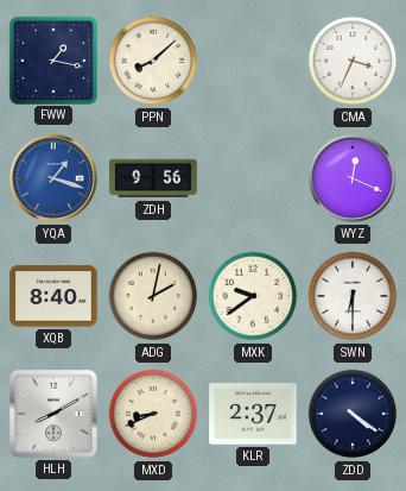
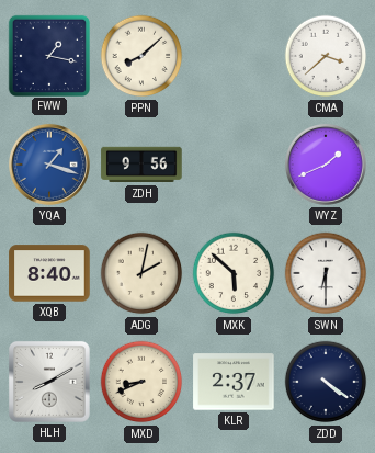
CMA: 3:34 -> 3:38 (326, 56)
WYZ: 12:19 -> 1:41 (326, 165)
MXK: 9:39 -> 5:52 (234, 273)
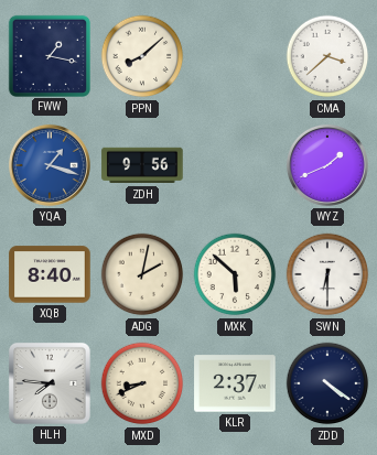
HLH: 8:10 -> 7:46 (50, 383)
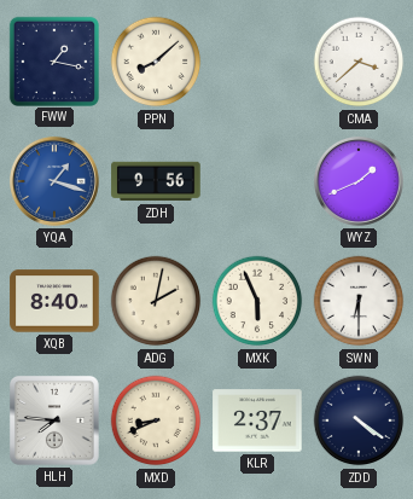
MXK: 5:52 -> 5:56 (257, 301)
